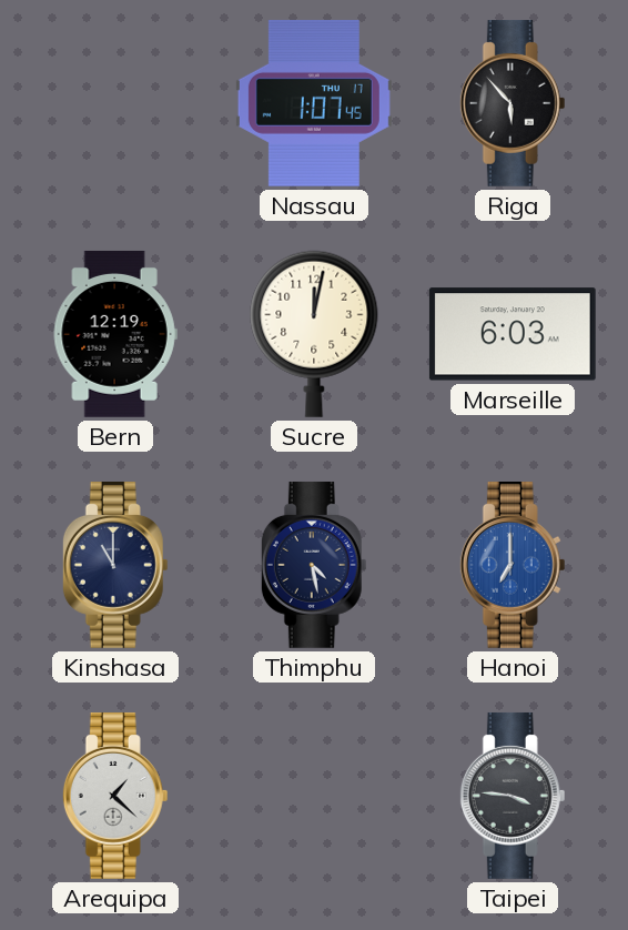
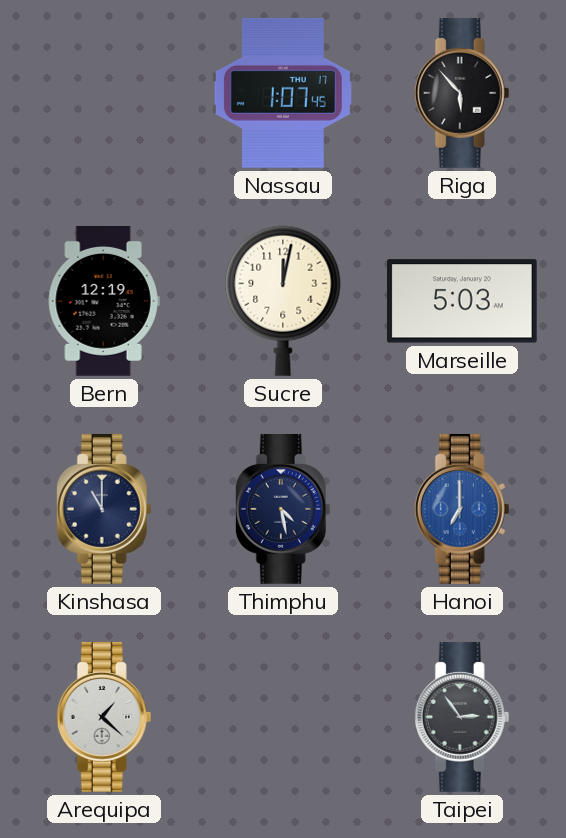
Marseille: 6:03 -> 5:03 (462, 301)
Taipei: 3:46 -> 2:54 (462, 717)
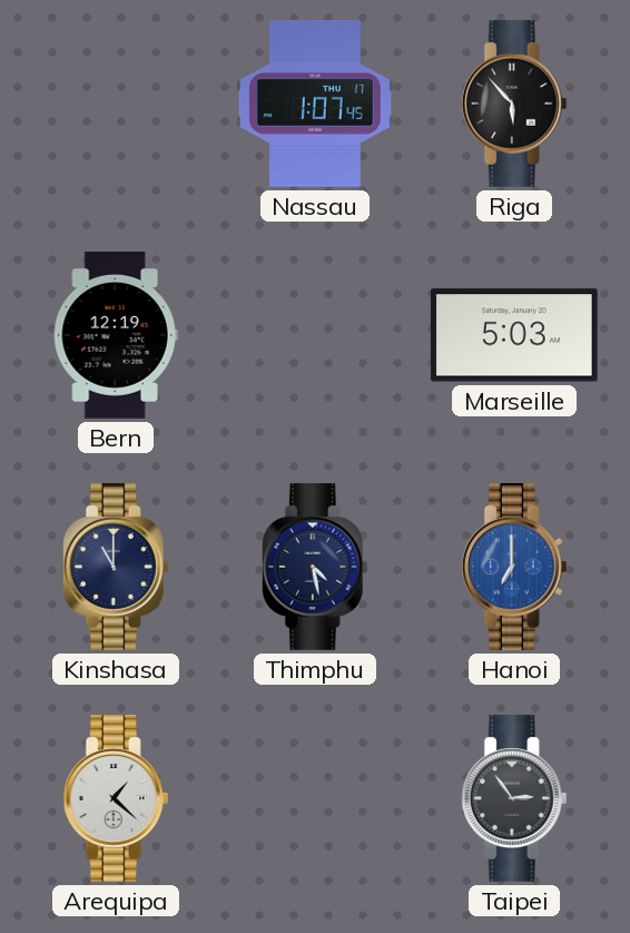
Sucre: 12:02 -> none (283, 301)
